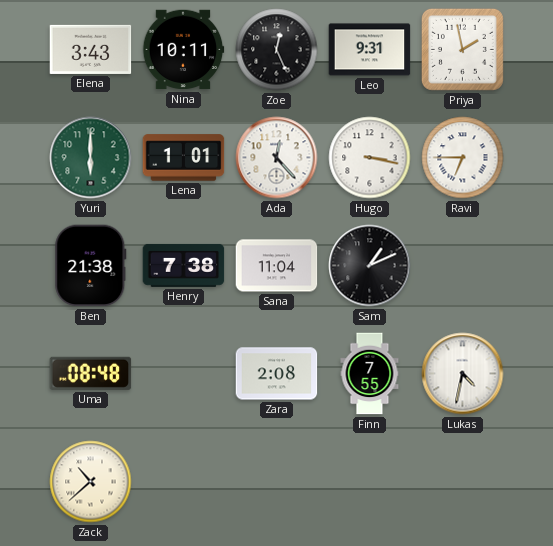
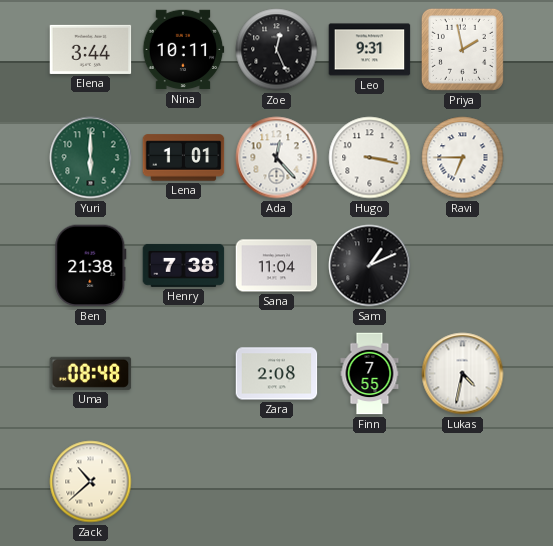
Elena: 3:43 -> 3:44 (91, 49)
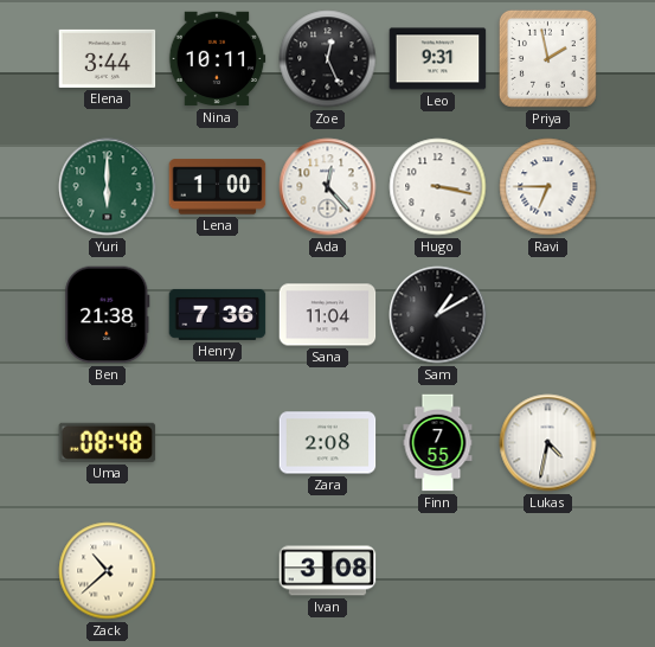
Lena: 1:01 -> 1:00 (218, 187)
Henry: 7:38 -> 7:36 (218, 314)
Sam: 1:11 -> 1:10 (438, 315)
Ivan: none -> 3:08 (328, 571)
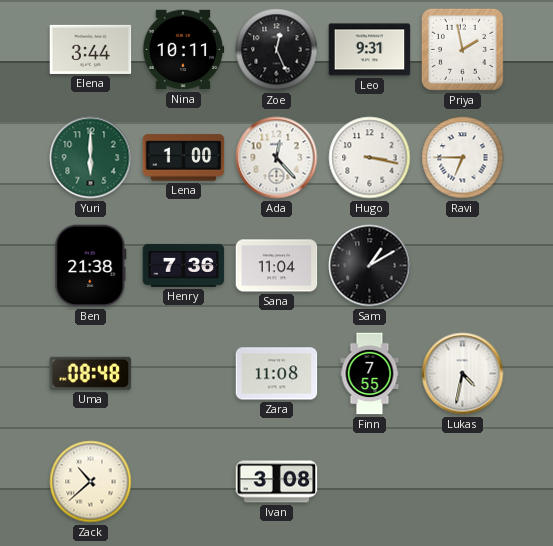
Zara: 2:08 -> 11:08 (277, 374)
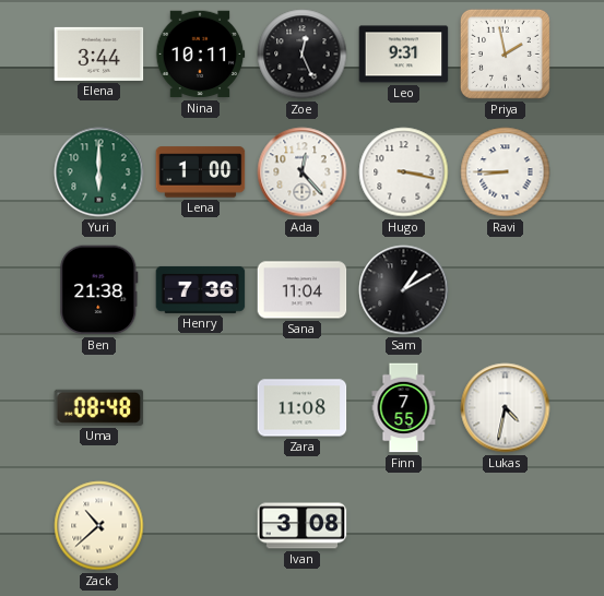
Ravi: 6:45 -> 8:45 (506, 172)
